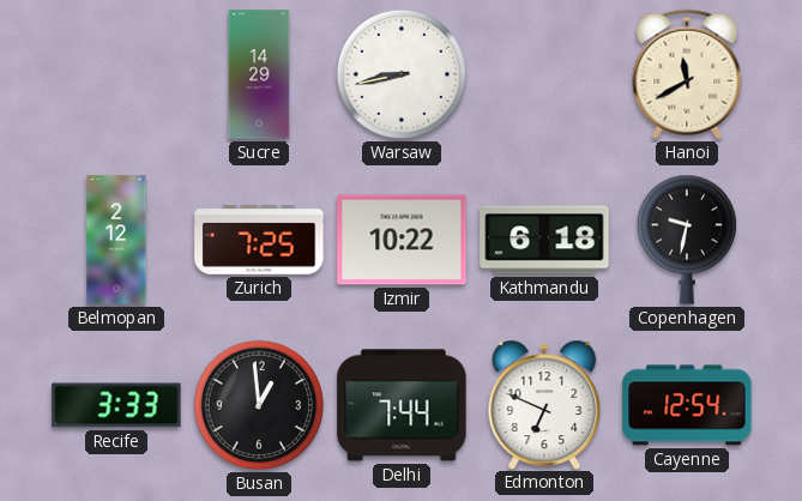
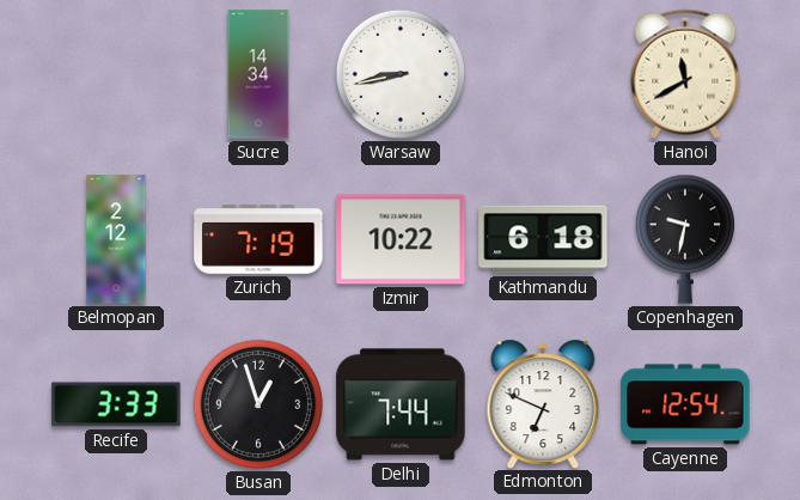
Sucre: 14:29 -> 14:34 (258, 74)
Zurich: 7:25 -> 7:19 (258, 240)
Busan: 12:59 -> 12:57 (258, 404)
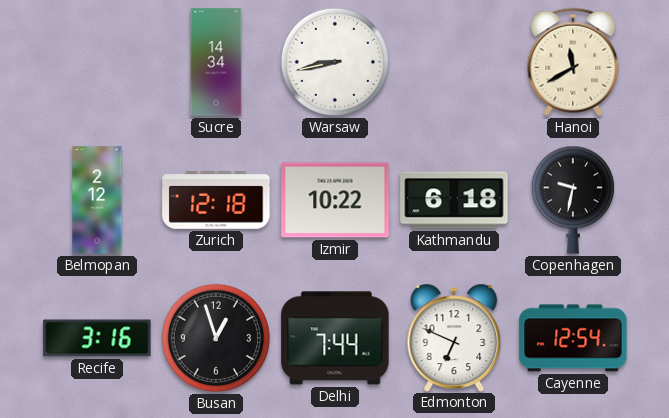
Zurich: 7:19 -> 12:18 (216, 201)
Recife: 3:33 -> 3:16 (97, 338)
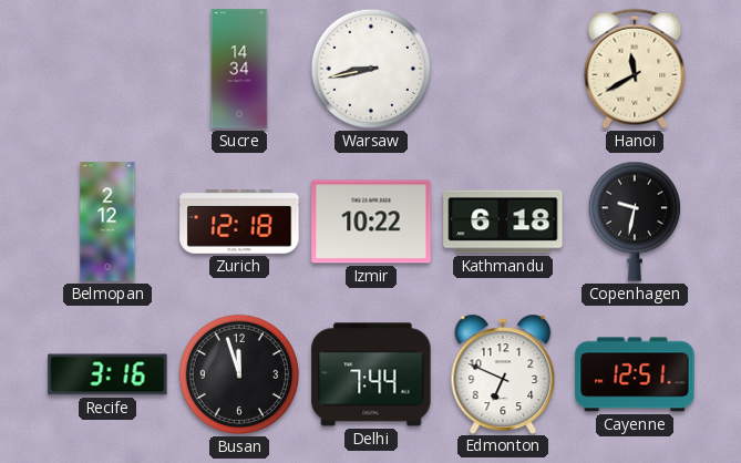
Busan: 12:57 -> 11:57 (239, 374)
Cayenne: 12:54 -> 12:51 (635, 374)
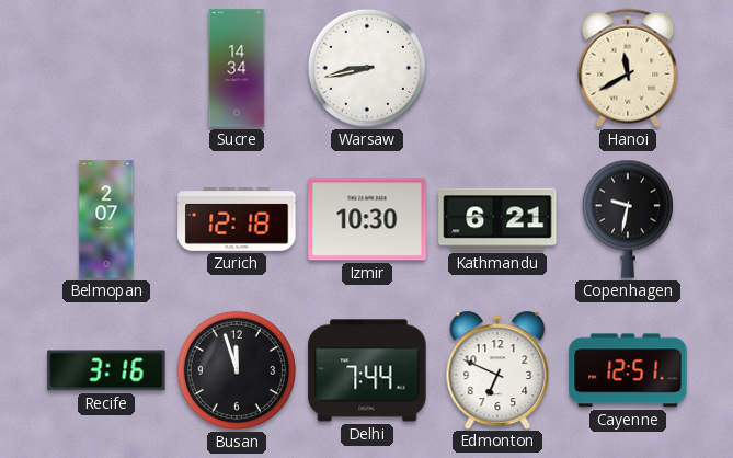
Belmopan: 2:12 -> 2:07 (106, 219)
Izmir: 10:22 -> 10:30 (367, 219)
Kathmandu: 6:18 -> 6:21 (497, 219)
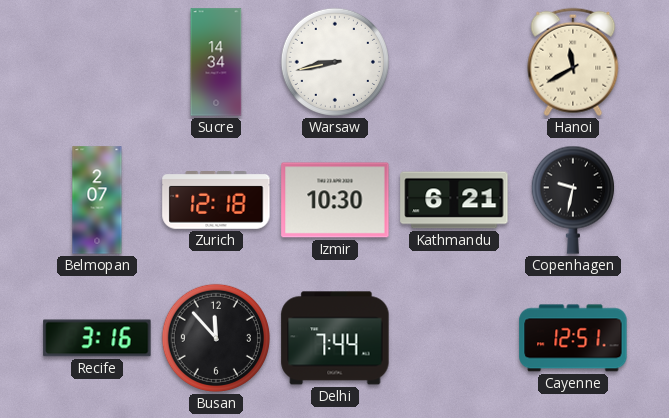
Busan: 11:57 -> 11:53 (216, 338)
Edmonton: 6:49 -> none (497, 369)
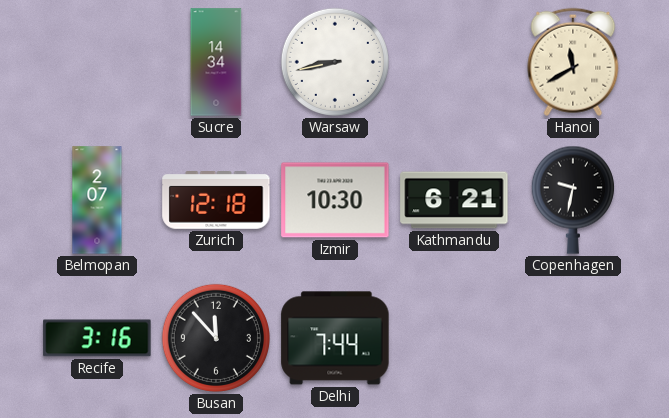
Cayenne: 12:51 -> none (573, 338)
